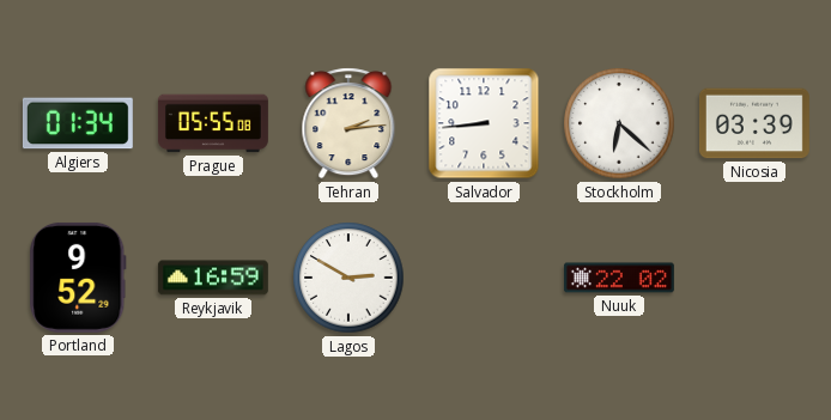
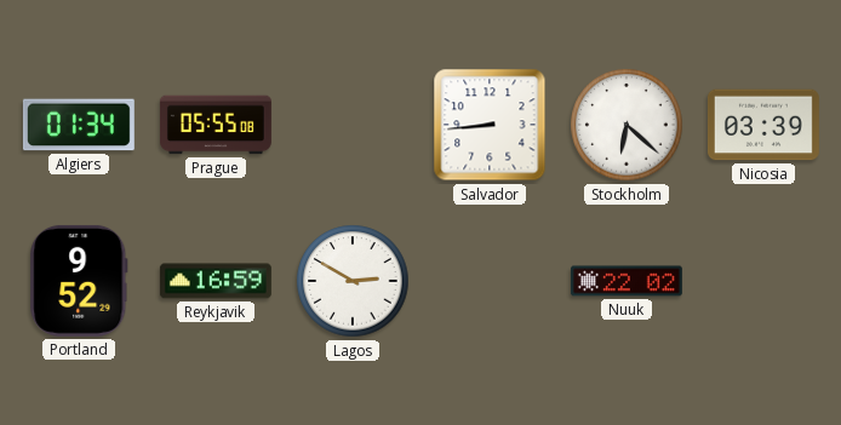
Tehran: 2:14 -> none (348, 123)
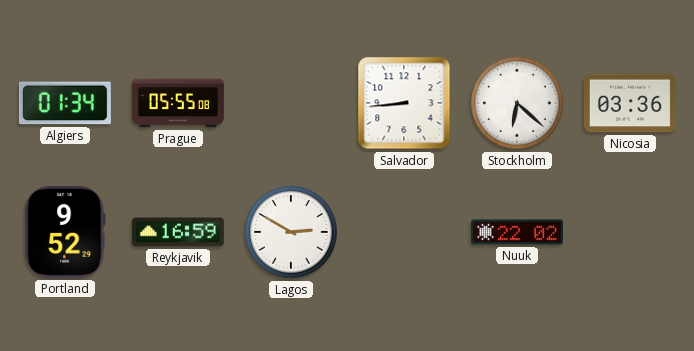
Nicosia: 03:39 -> 03:36 (630, 103)
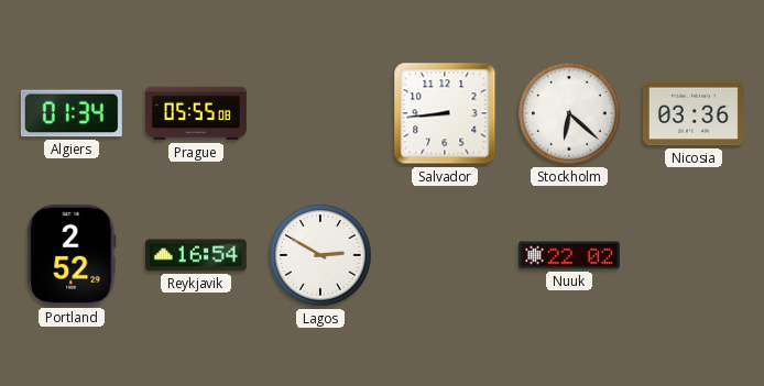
Portland: 9:52 -> 2:52 (72, 255)
Reykjavik: 16:59 -> 16:54 (196, 255)
